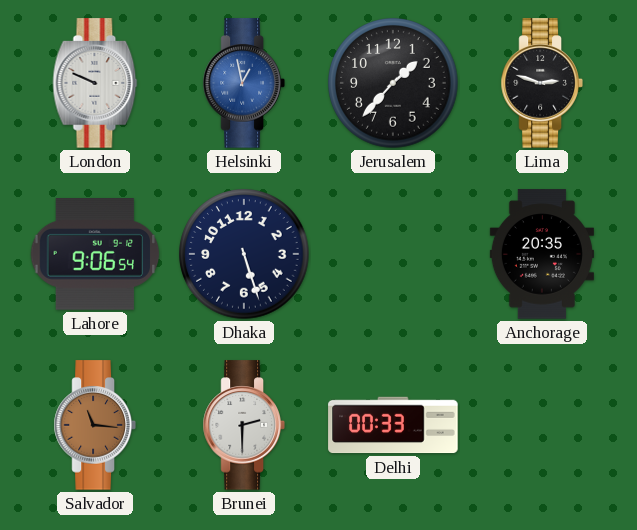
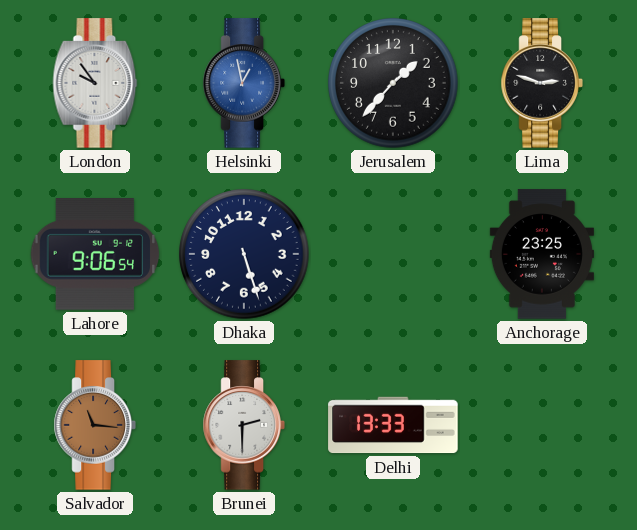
London: 9:49 -> 9:54 (95, 83)
Anchorage: 20:35 -> 23:25 (542, 254)
Delhi: 00:33 -> 13:33 (393, 425)
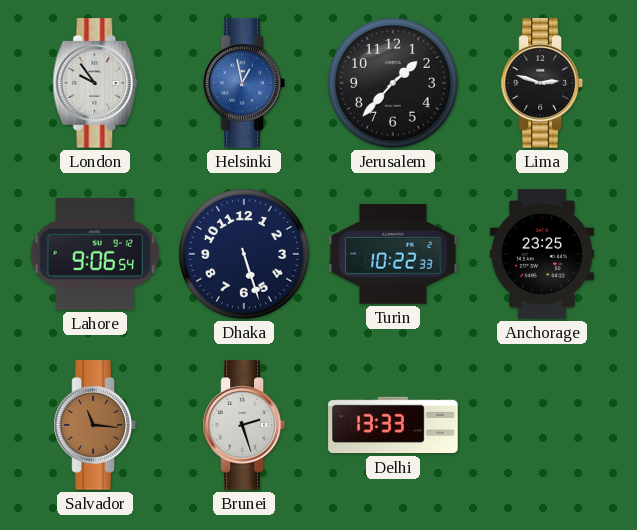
Turin: none -> 10:22 (393, 254)
Brunei: 2:30 -> 2:27 (244, 425)
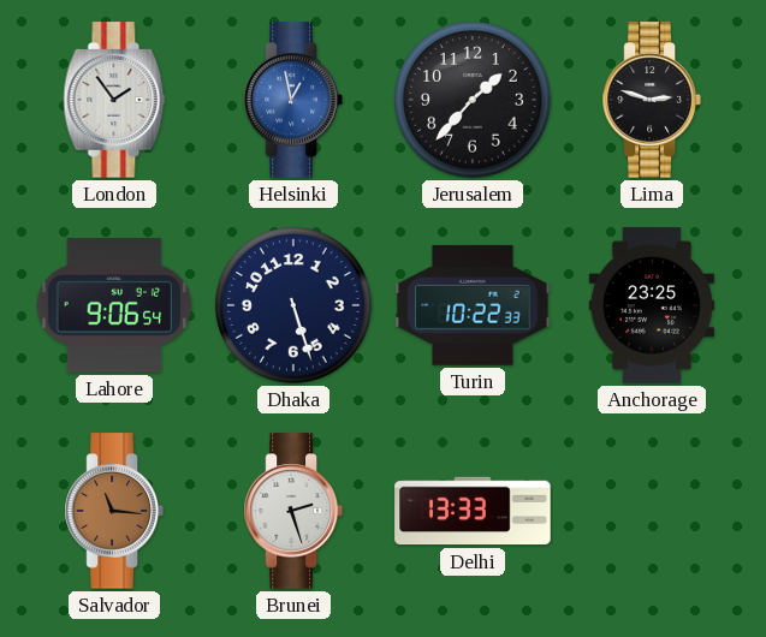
London: 9:54 -> 1:54 (114, 100)
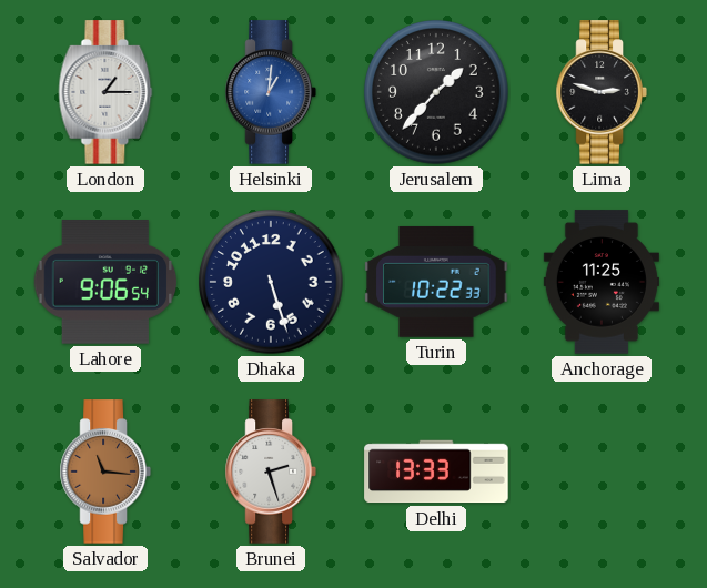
London: 1:54 -> 1:15 (105, 92)
Helsinki: 12:58 -> 1:01 (271, 92)
Anchorage: 23:25 -> 11:25 (602, 282)
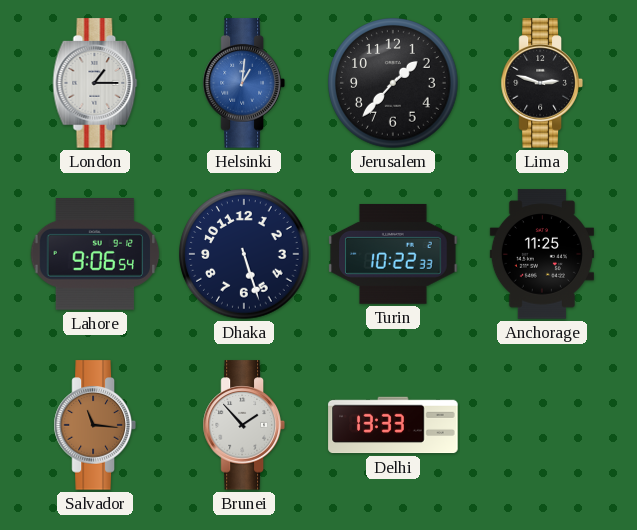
Brunei: 2:27 -> 1:53 (244, 425)
